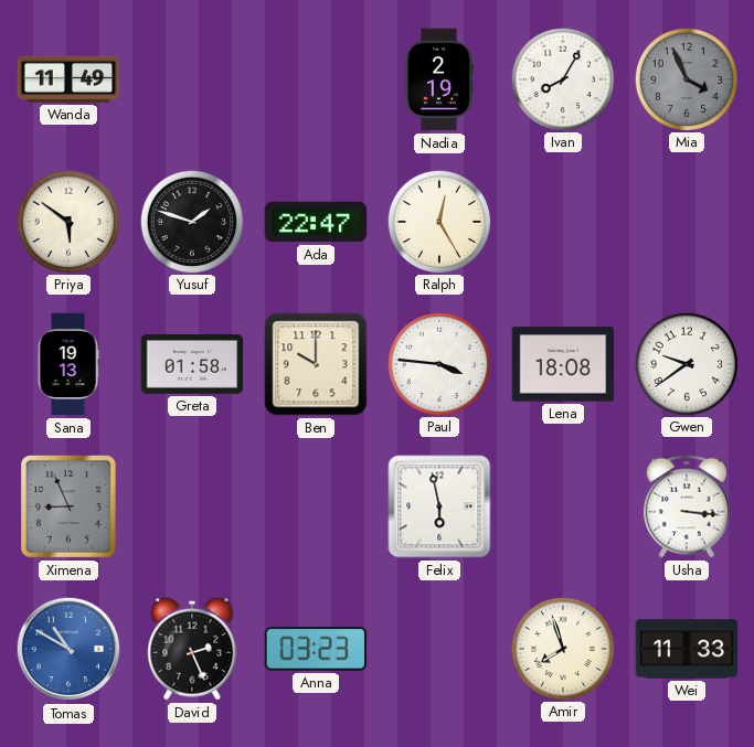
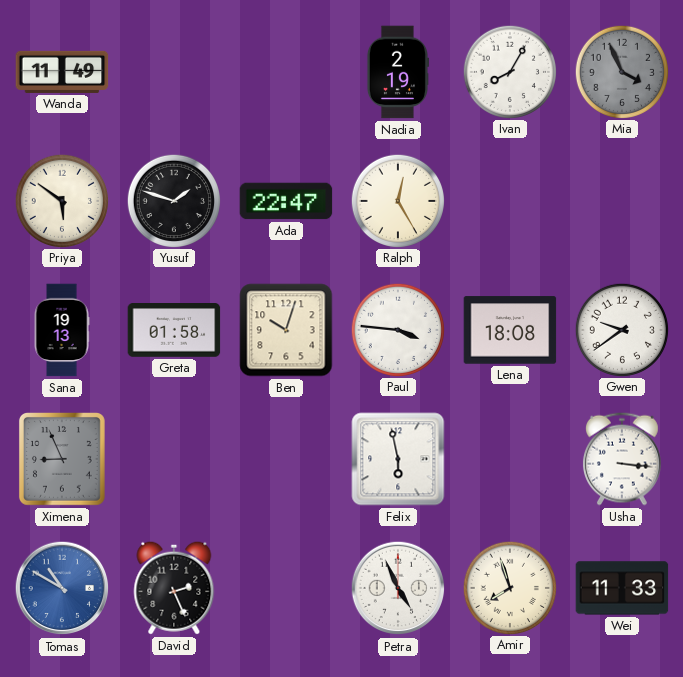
Ben: 10:00 -> 10:03 (286, 330)
Anna: 03:23 -> none (316, 649)
Petra: none -> 4:56 (398, 588)
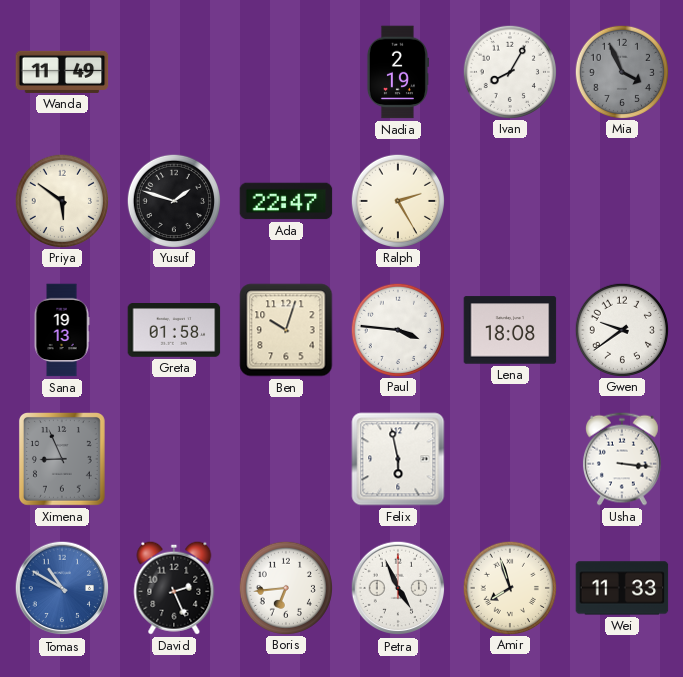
Ralph: 12:25 -> 2:25 (397, 200)
Boris: none -> 6:44 (285, 587)
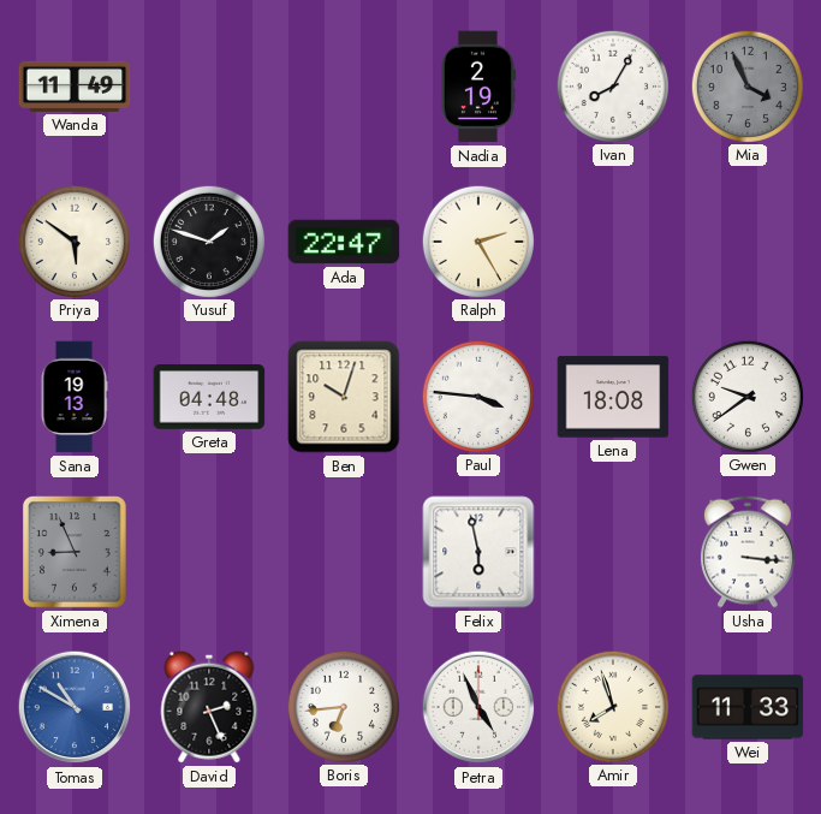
Greta: 01:58 -> 04:48 (209, 397)
